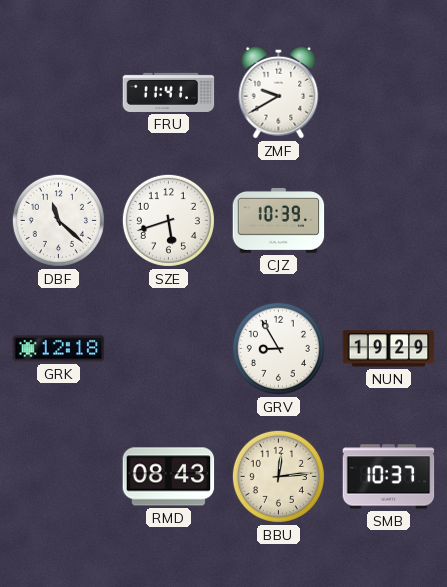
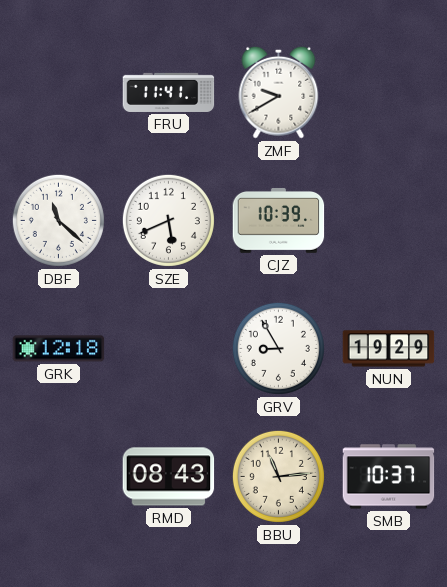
SZE: 5:42 -> 5:41 (168, 220)
BBU: 12:14 -> 11:14 (278, 476)
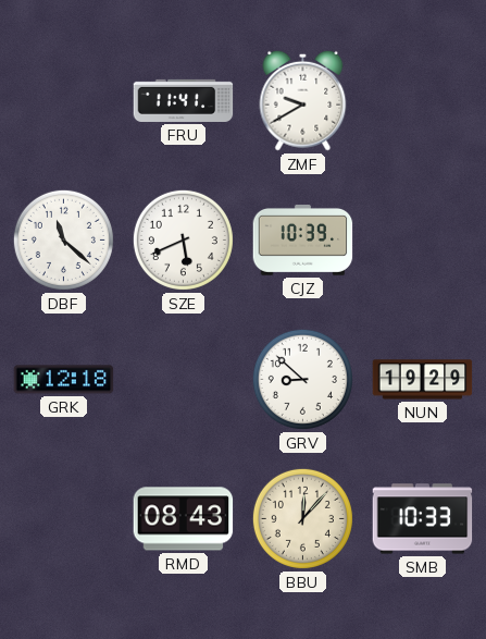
GRV: 8:55 -> 8:52 (302, 379)
BBU: 11:14 -> 12:07 (302, 518)
SMB: 10:37 -> 10:33 (423, 519)
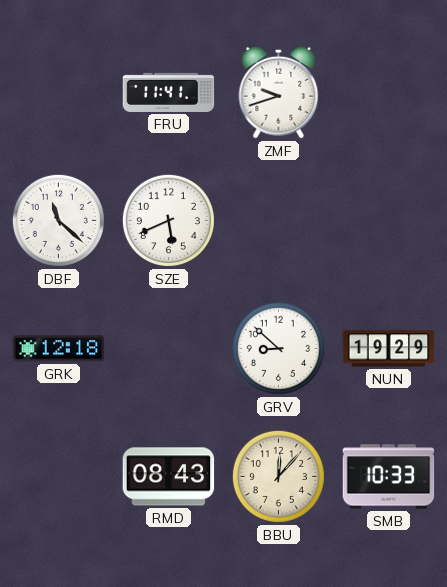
ZMF: 9:40 -> 9:42 (279, 92)
CJZ: 10:39 -> none (303, 241)
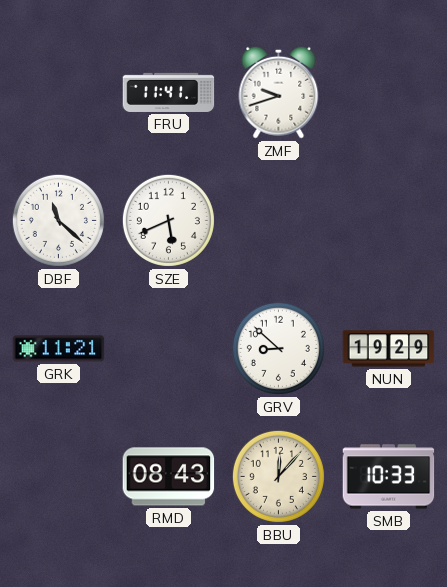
GRK: 12:18 -> 11:21 (59, 349)
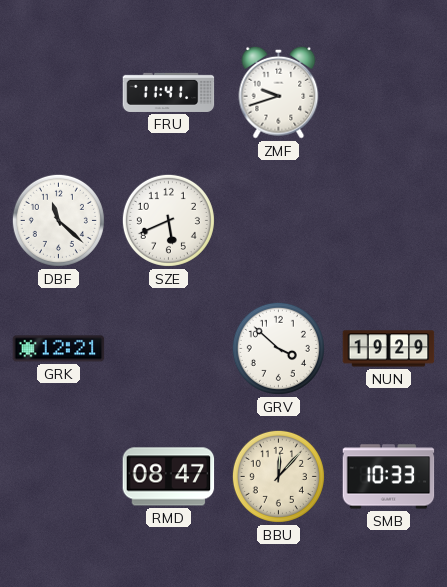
GRK: 11:21 -> 12:21 (59, 349)
GRV: 8:52 -> 3:52 (278, 348)
RMD: 08:43 -> 08:47 (169, 477)
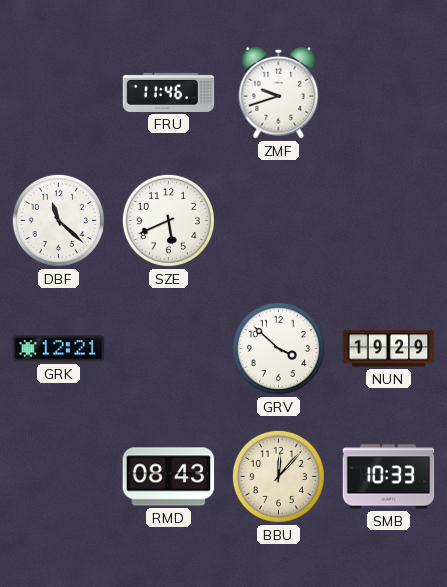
FRU: 11:41 -> 11:46 (169, 92)
RMD: 08:47 -> 08:43 (169, 477)
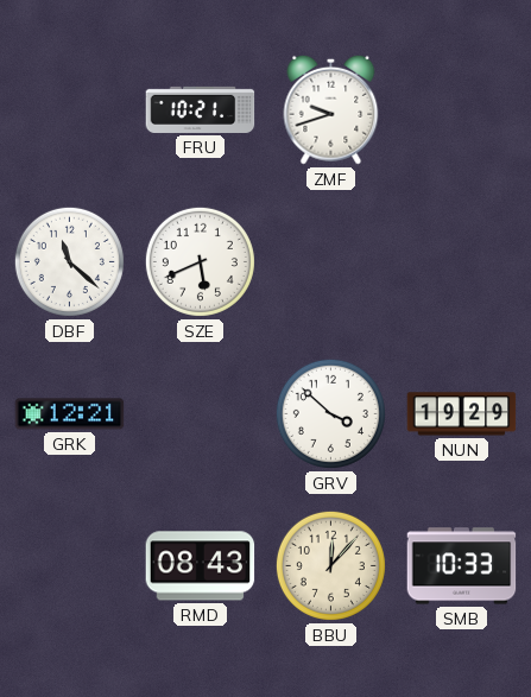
FRU: 11:46 -> 10:21 (201, 109)
